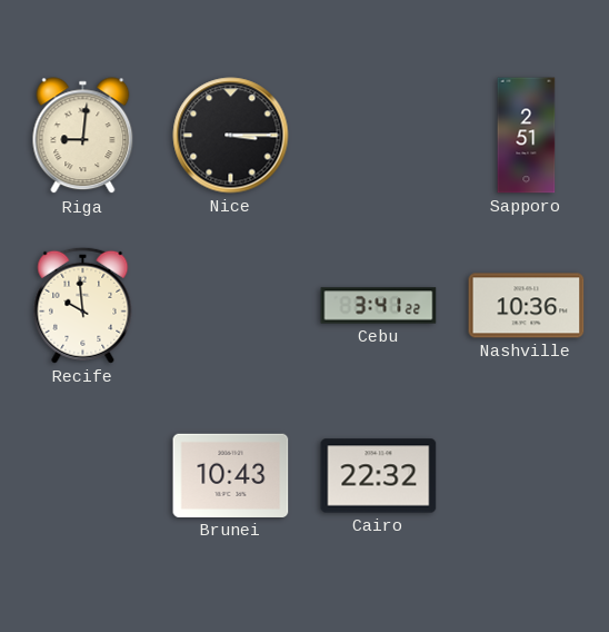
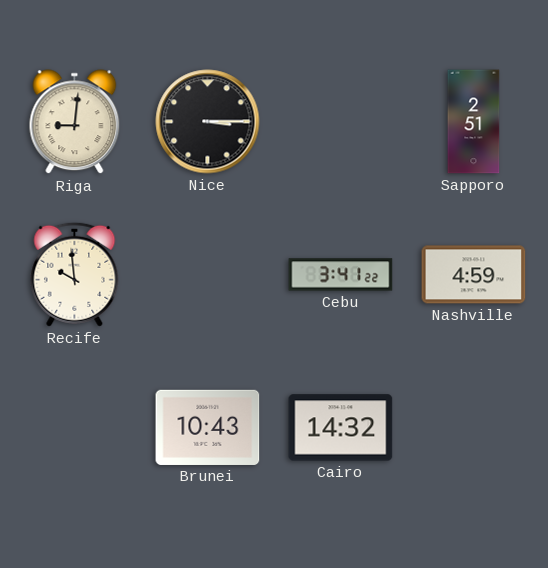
Nashville: 10:36 -> 4:59 (474, 275)
Cairo: 22:32 -> 14:32 (341, 428)
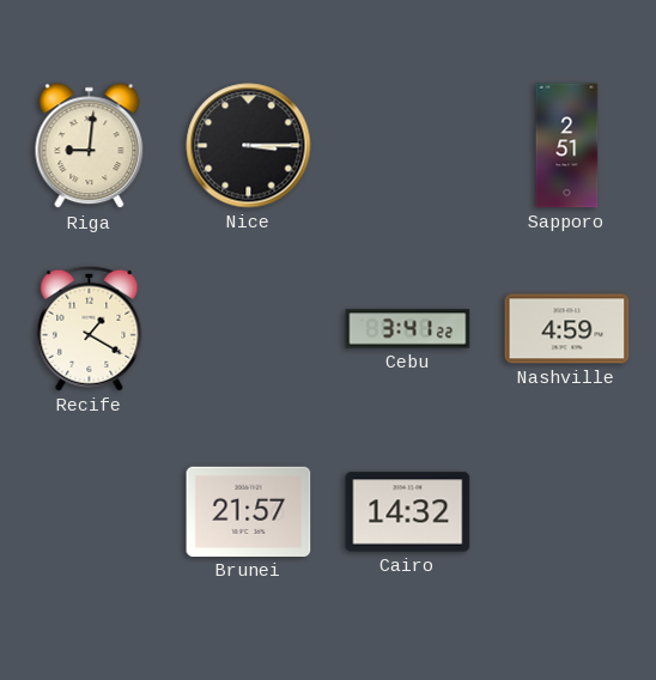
Recife: 9:59 -> 1:20 (90, 328)
Brunei: 10:43 -> 21:57 (249, 511)
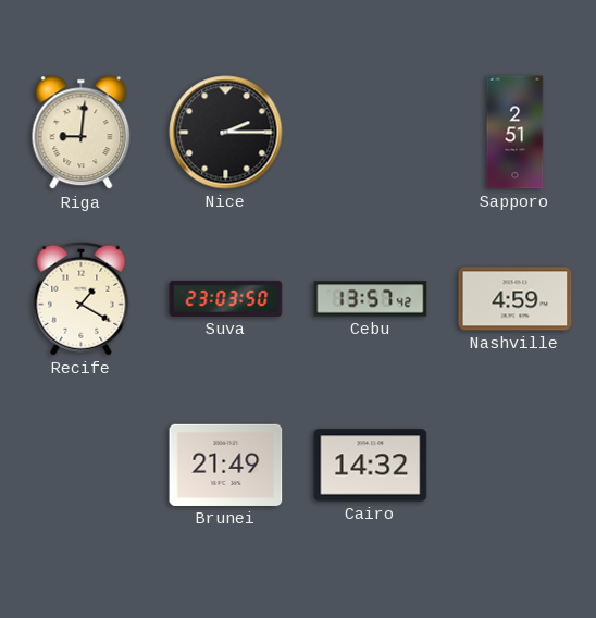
Nice: 3:15 -> 2:15 (226, 133)
Suva: none -> 23:03 (226, 298)
Cebu: 3:41 -> 13:57 (371, 299)
Brunei: 21:57 -> 21:49 (226, 465)
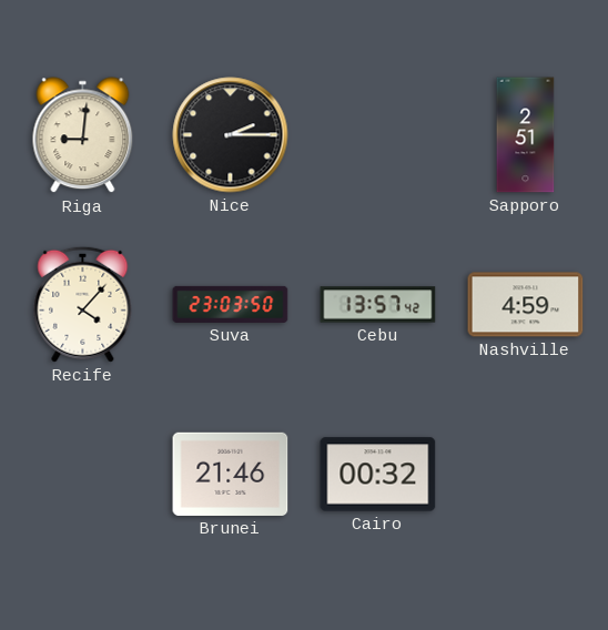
Recife: 1:20 -> 4:07 (83, 304)
Brunei: 21:49 -> 21:46 (231, 474)
Cairo: 14:32 -> 00:32 (378, 475)
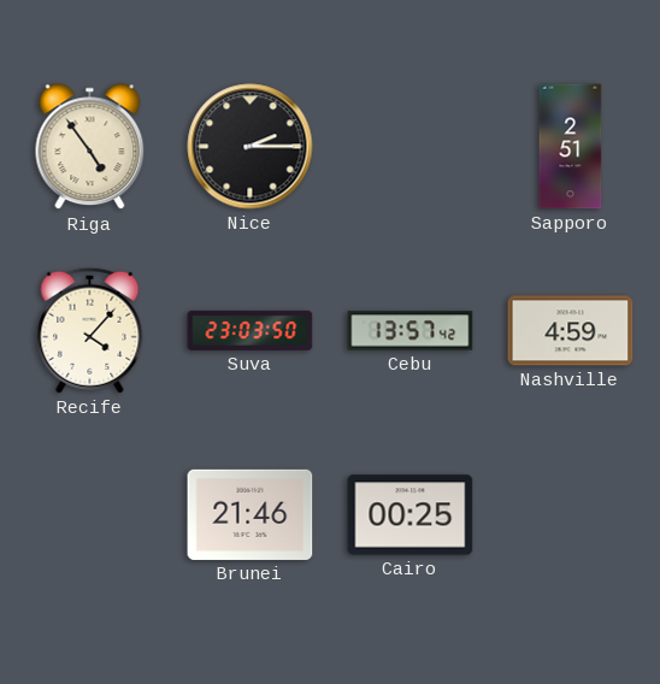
Riga: 9:01 -> 4:54 (90, 147)
Cairo: 00:32 -> 00:25 (411, 515)
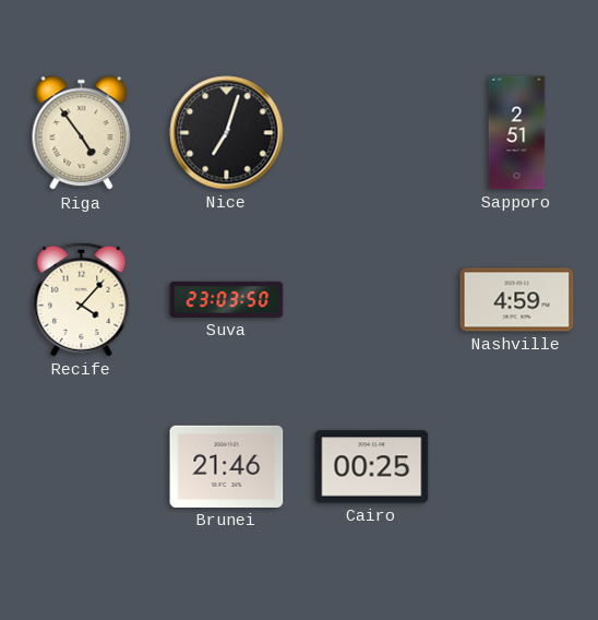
Nice: 2:15 -> 7:03 (227, 133)
Cebu: 13:57 -> none (411, 331)
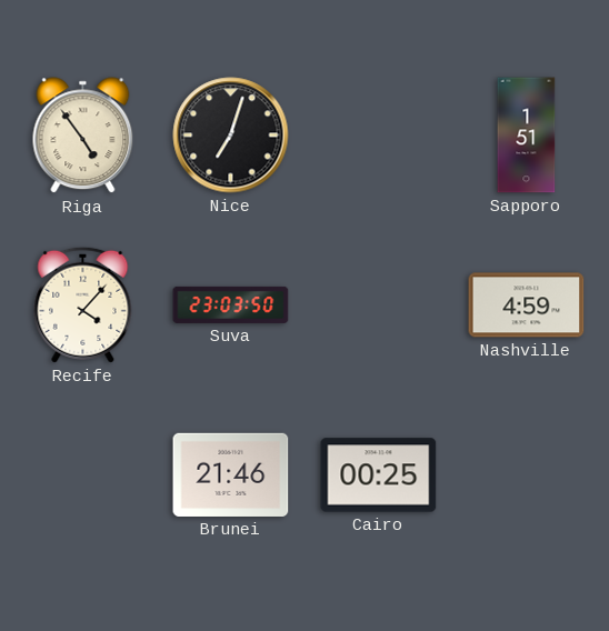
Sapporo: 2:51 -> 1:51 (527, 136)
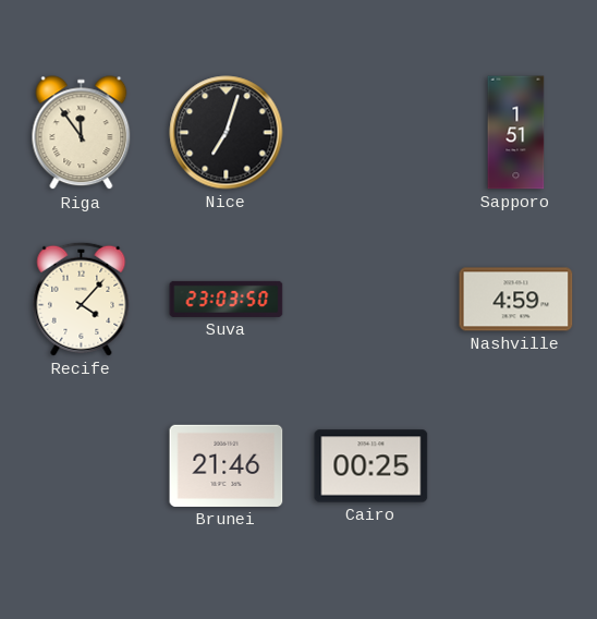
Riga: 4:54 -> 11:54 (82, 133)
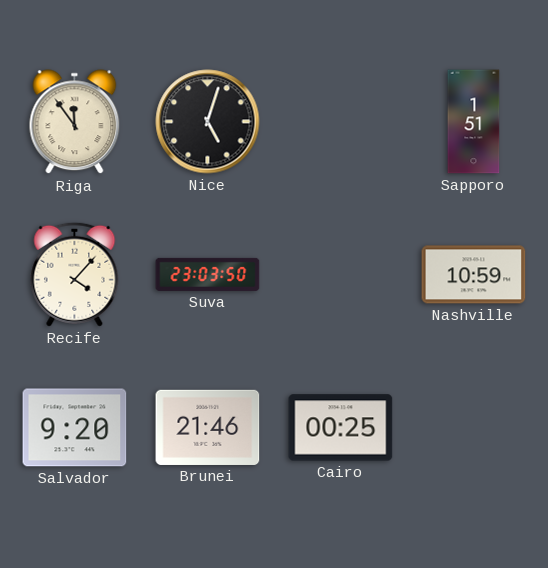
Nice: 7:03 -> 5:03 (208, 122)
Nashville: 4:59 -> 10:59 (474, 275)
Salvador: none -> 9:20 (75, 428)
